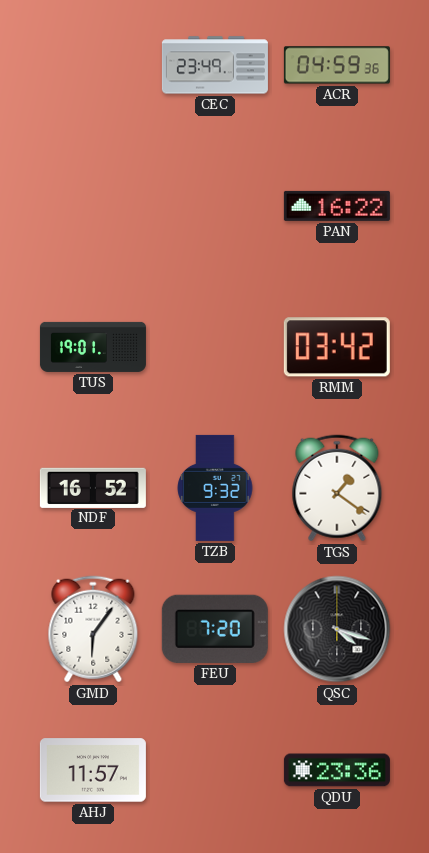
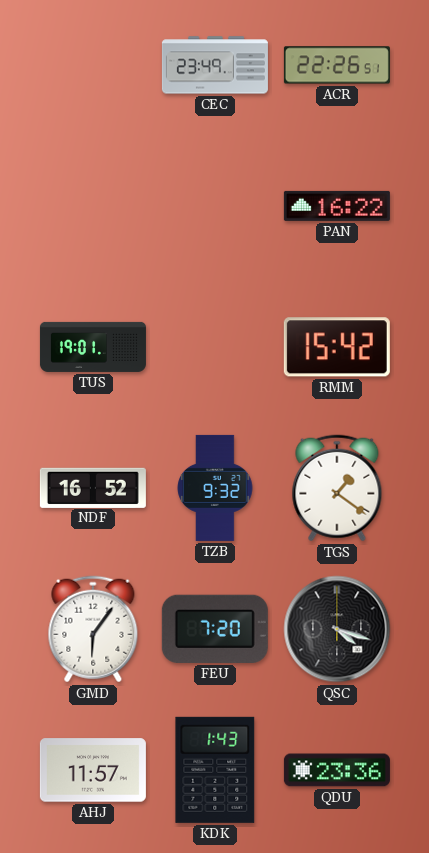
ACR: 04:59 -> 22:26 (337, 65)
RMM: 03:42 -> 15:42 (337, 347)
KDK: none -> 1:43 (215, 770)
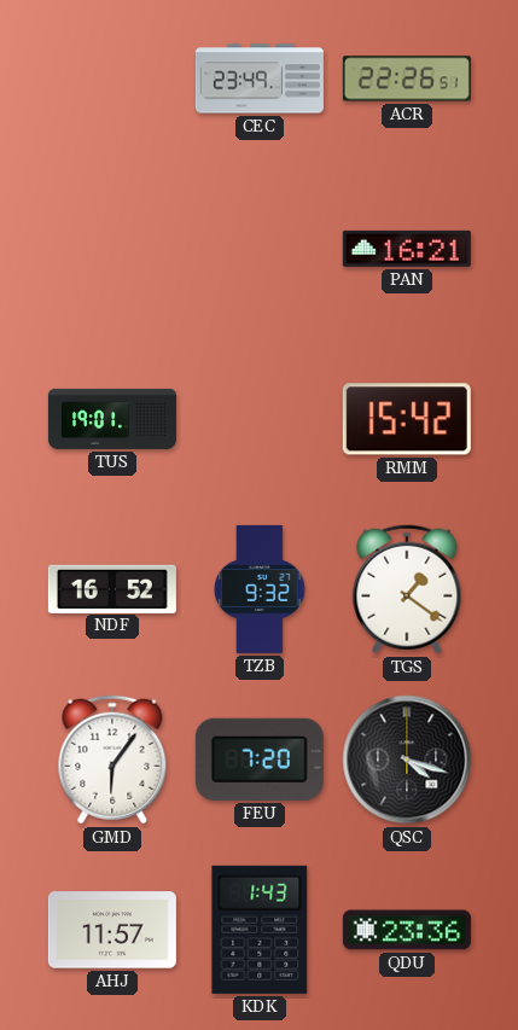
PAN: 16:22 -> 16:21 (407, 249)
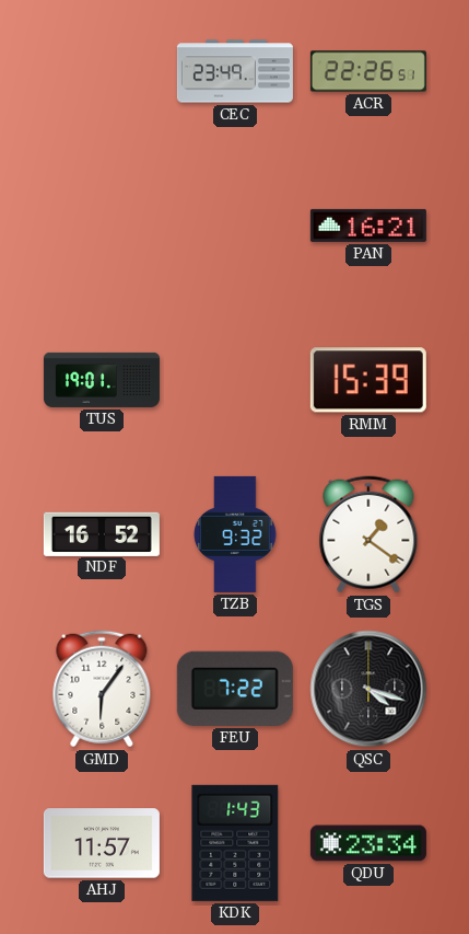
RMM: 15:42 -> 15:39 (368, 380)
FEU: 7:20 -> 7:22 (235, 689)
QDU: 23:36 -> 23:34 (368, 843)
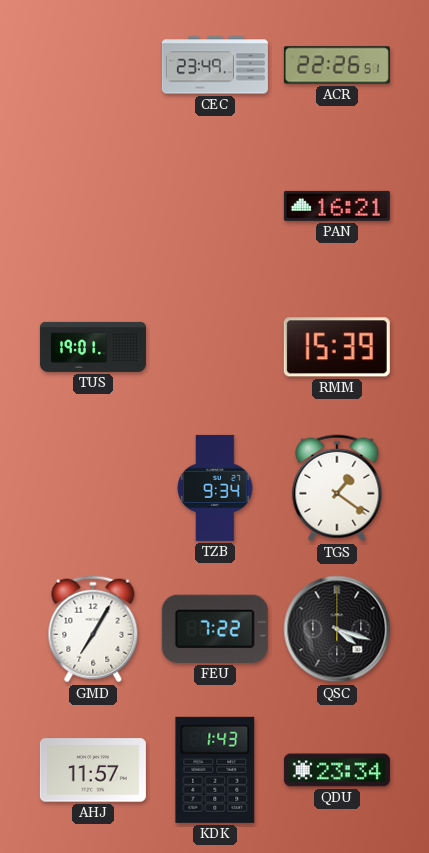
NDF: 16:52 -> none (102, 533)
TZB: 9:32 -> 9:34 (215, 488)
GMD: 6:06 -> 7:05 (93, 629)
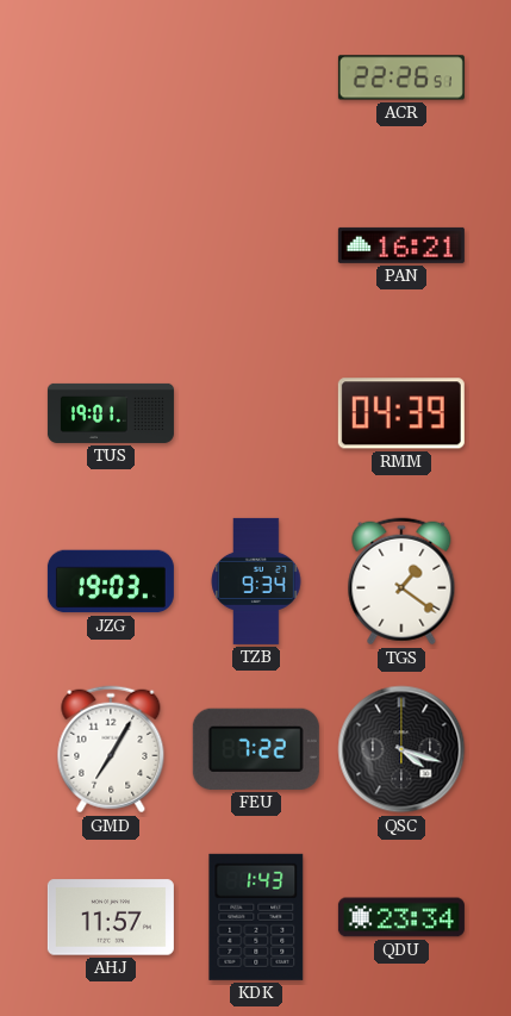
CEC: 23:49 -> none (215, 65)
RMM: 15:39 -> 04:39 (401, 413)
JZG: none -> 19:03 (111, 581)
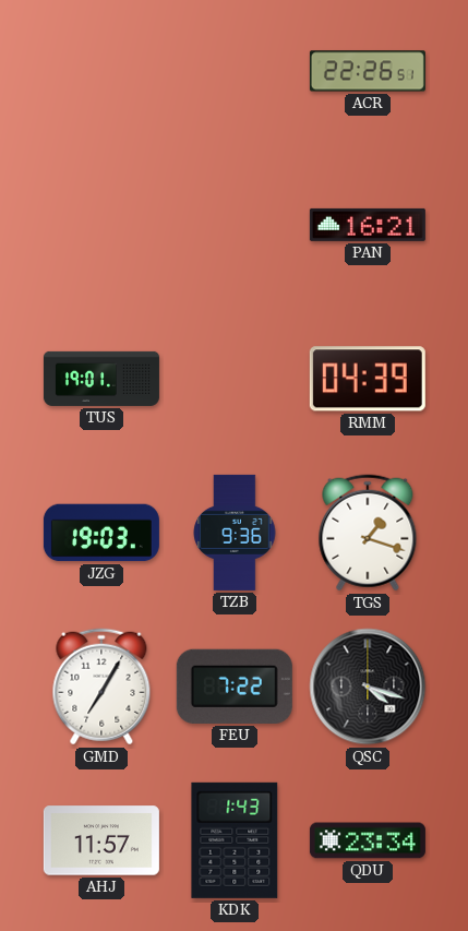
TZB: 9:34 -> 9:36 (235, 533)
TGS: 1:21 -> 1:18 (368, 533)
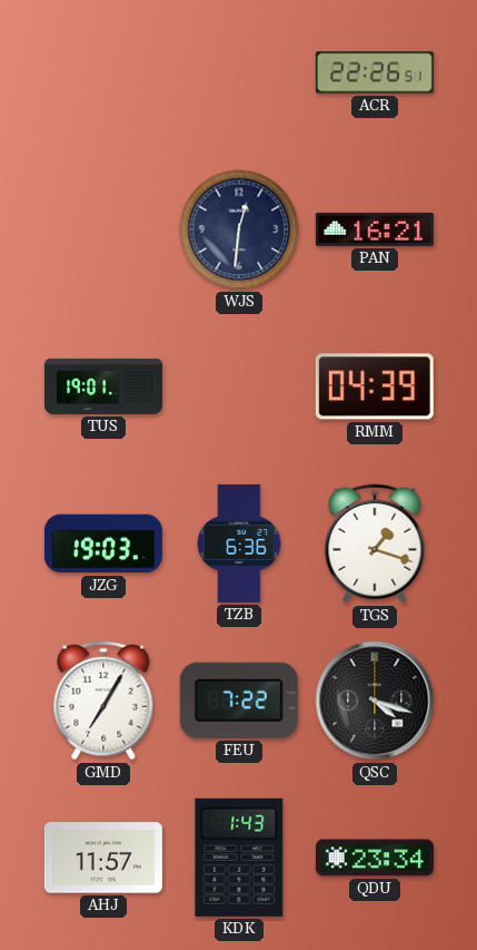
WJS: none -> 12:31 (239, 229)
TZB: 9:36 -> 6:36 (239, 543)
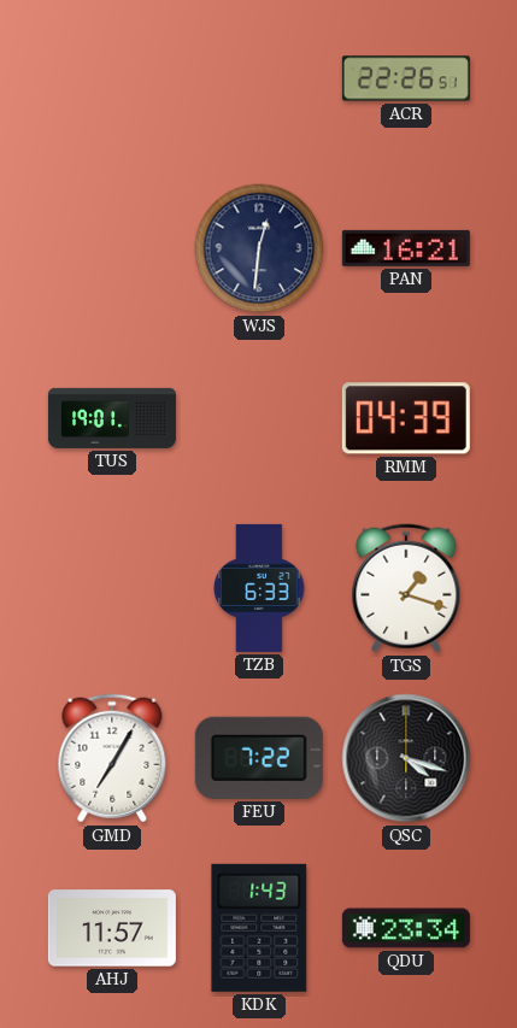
JZG: 19:03 -> none (103, 543)
TZB: 6:36 -> 6:33 (259, 588)
